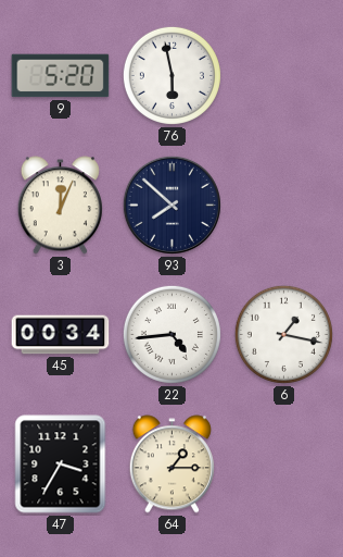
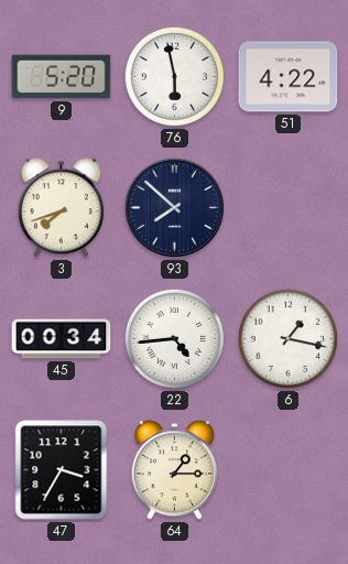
51: none -> 4:22 (289, 77)
3: 12:04 -> 7:42 (61, 208)
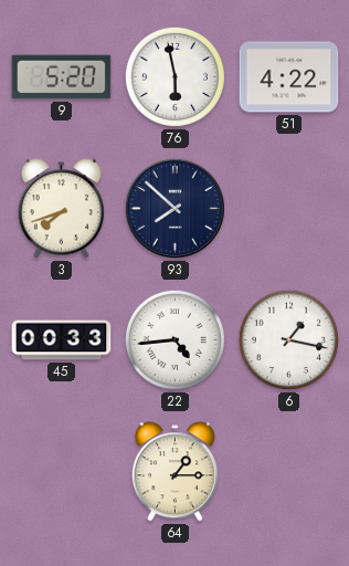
45: 00:34 -> 00:33 (62, 340)
47: 3:35 -> none (62, 470)
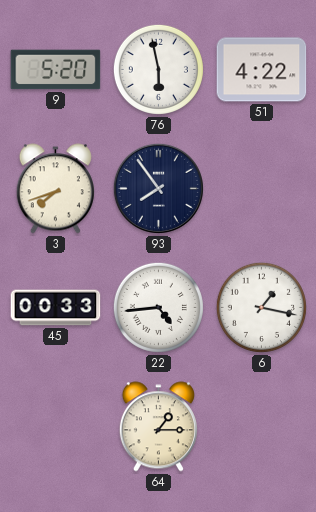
93: 7:52 -> 7:54 (158, 188)
